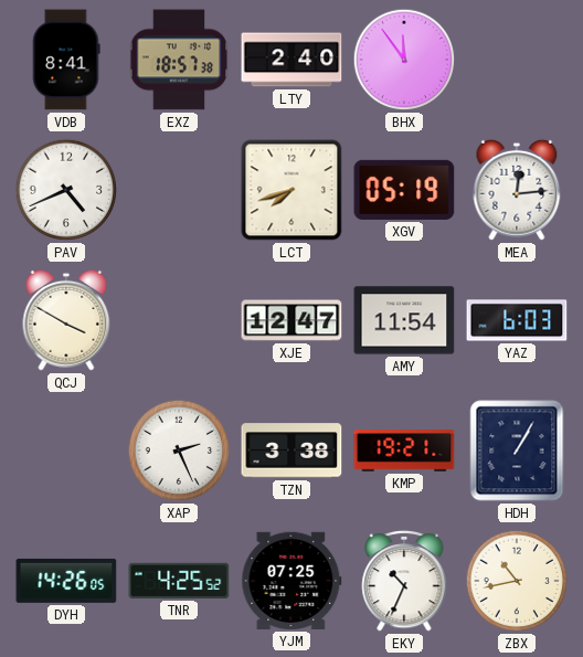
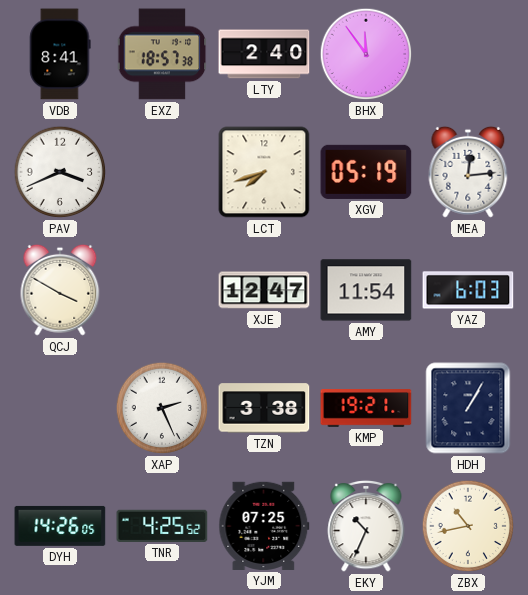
PAV: 4:41 -> 3:41 (60, 172)
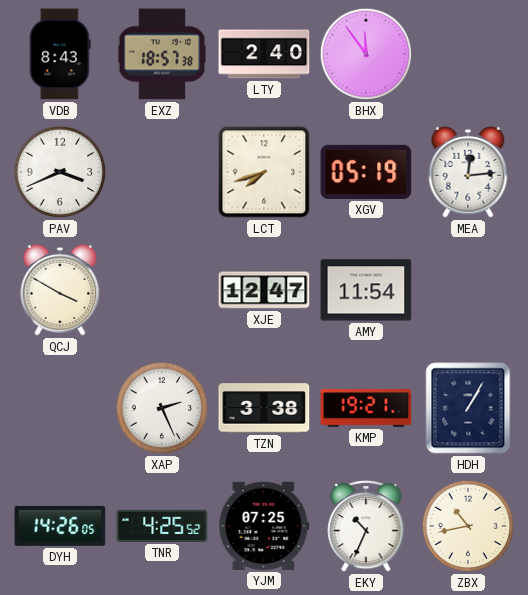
VDB: 8:41 -> 8:43 (60, 54)
YAZ: 6:03 -> none (468, 290)
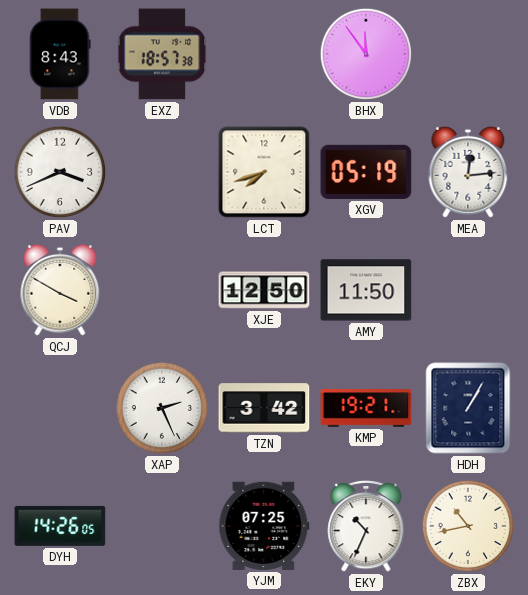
LTY: 2:40 -> none (264, 54)
XJE: 12:47 -> 12:50 (264, 290)
AMY: 11:54 -> 11:50 (366, 290)
TZN: 3:38 -> 3:42 (264, 408)
TNR: 4:25 -> none (162, 526)
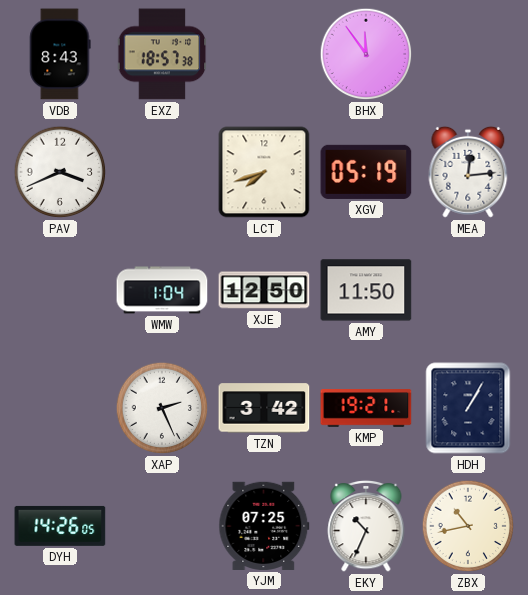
QCJ: 3:50 -> none (60, 290)
WMW: none -> 1:04 (162, 290)
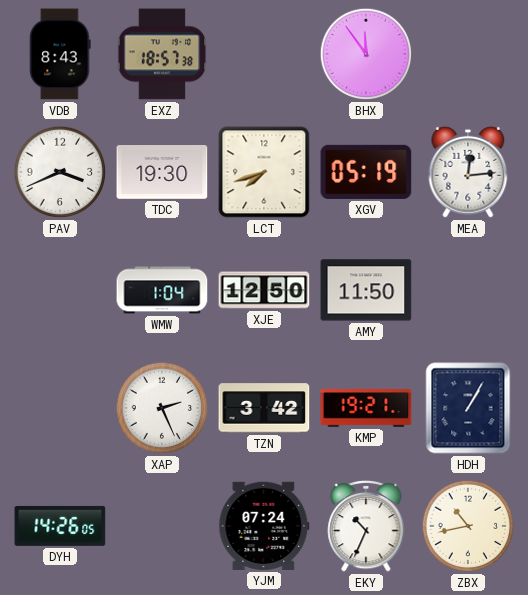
TDC: none -> 19:30 (162, 173)
YJM: 07:25 -> 07:24 (264, 526)
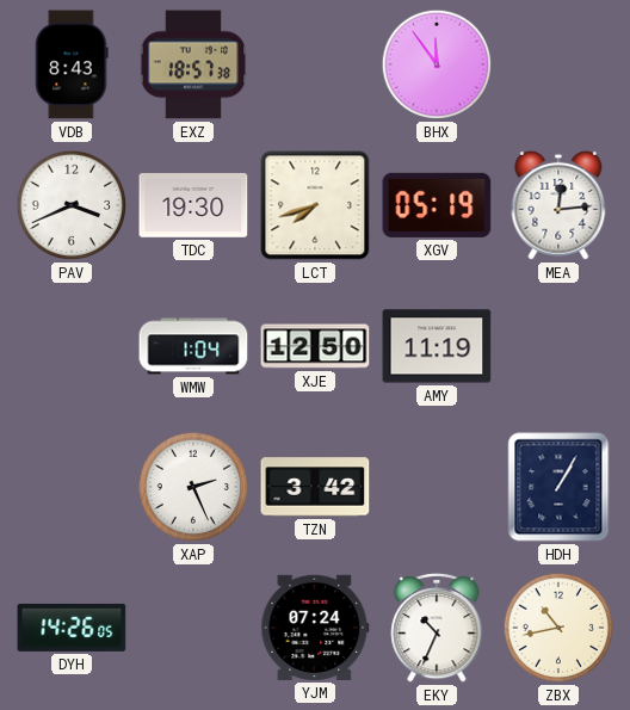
AMY: 11:50 -> 11:19 (437, 346)
KMP: 19:21 -> none (366, 409)
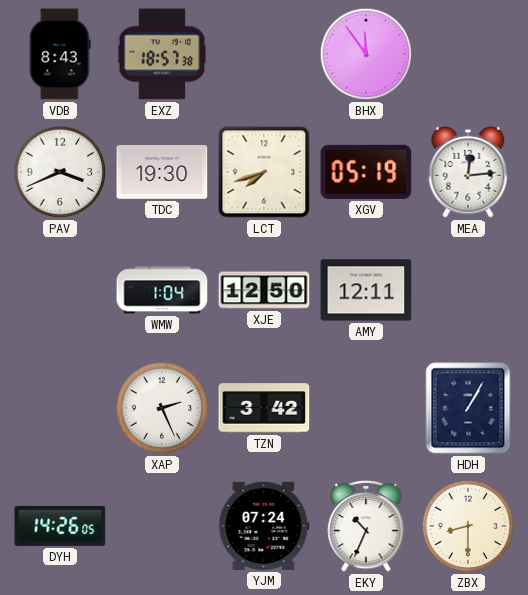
AMY: 11:19 -> 12:11 (366, 290)
ZBX: 10:43 -> 8:30 (468, 526)
